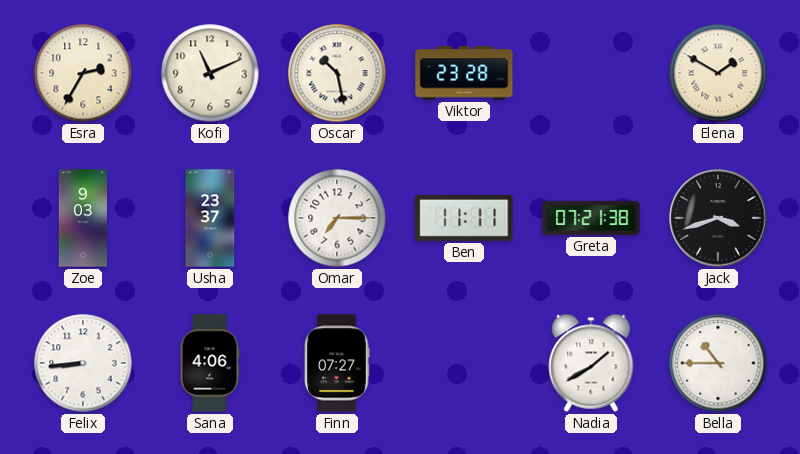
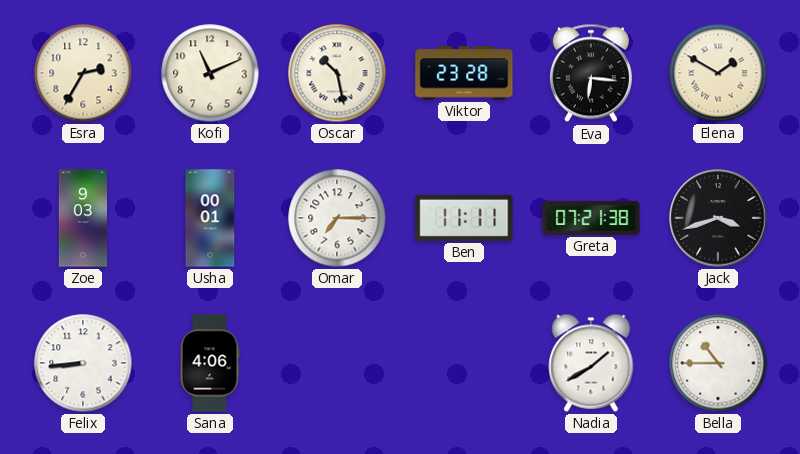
Eva: none -> 6:16 (591, 73)
Usha: 23:37 -> 00:01 (210, 218)
Finn: 07:27 -> none (337, 363)
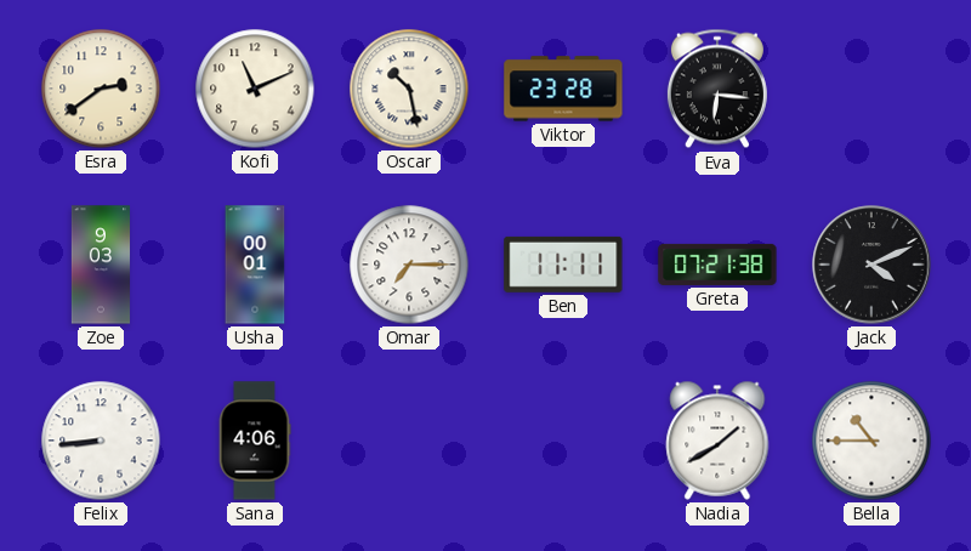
Esra: 2:35 -> 2:39 (101, 89)
Elena: 1:50 -> none (718, 73)
Jack: 3:42 -> 4:11 (871, 265)
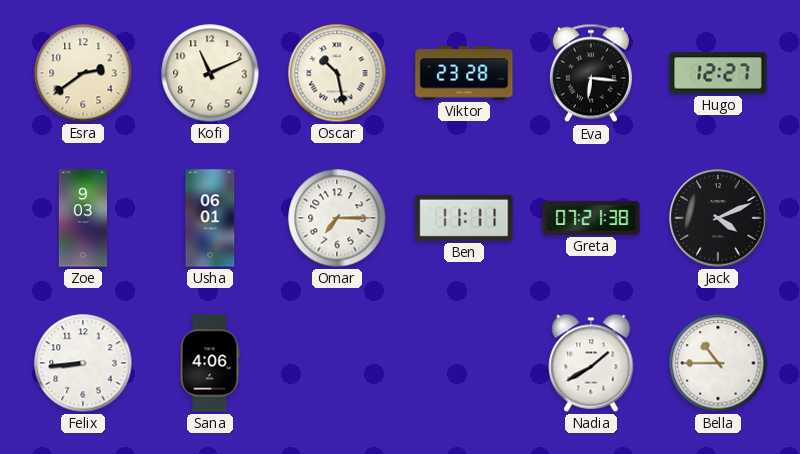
Hugo: none -> 12:27 (718, 73)
Usha: 00:01 -> 06:01 (210, 218)
